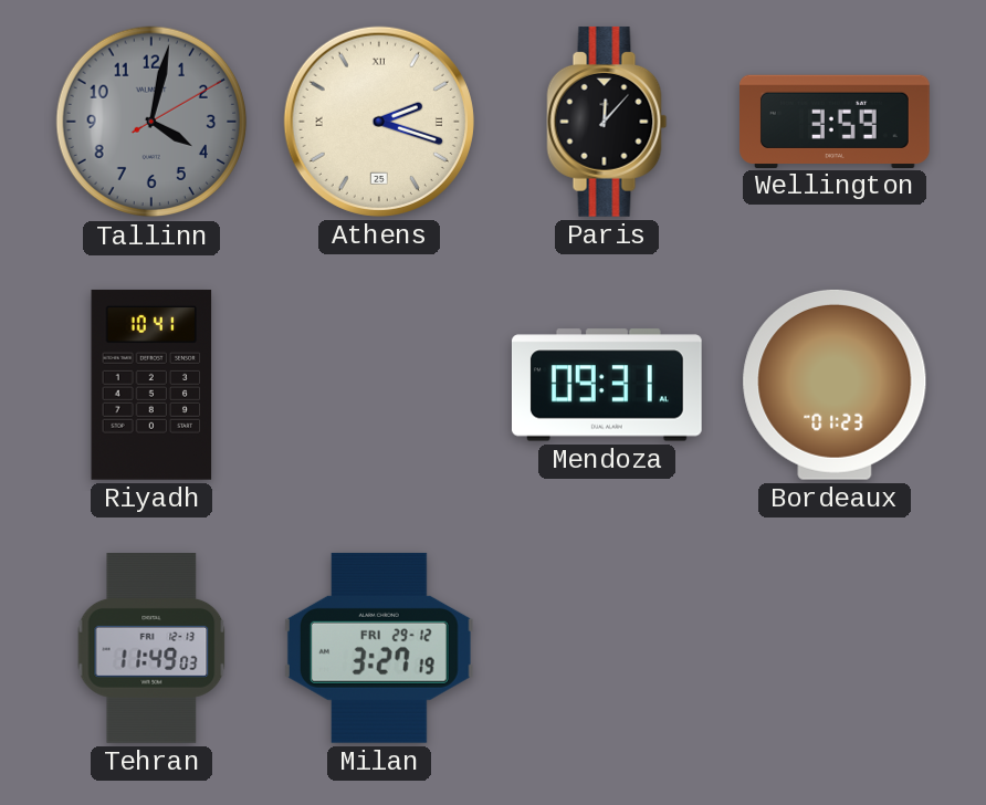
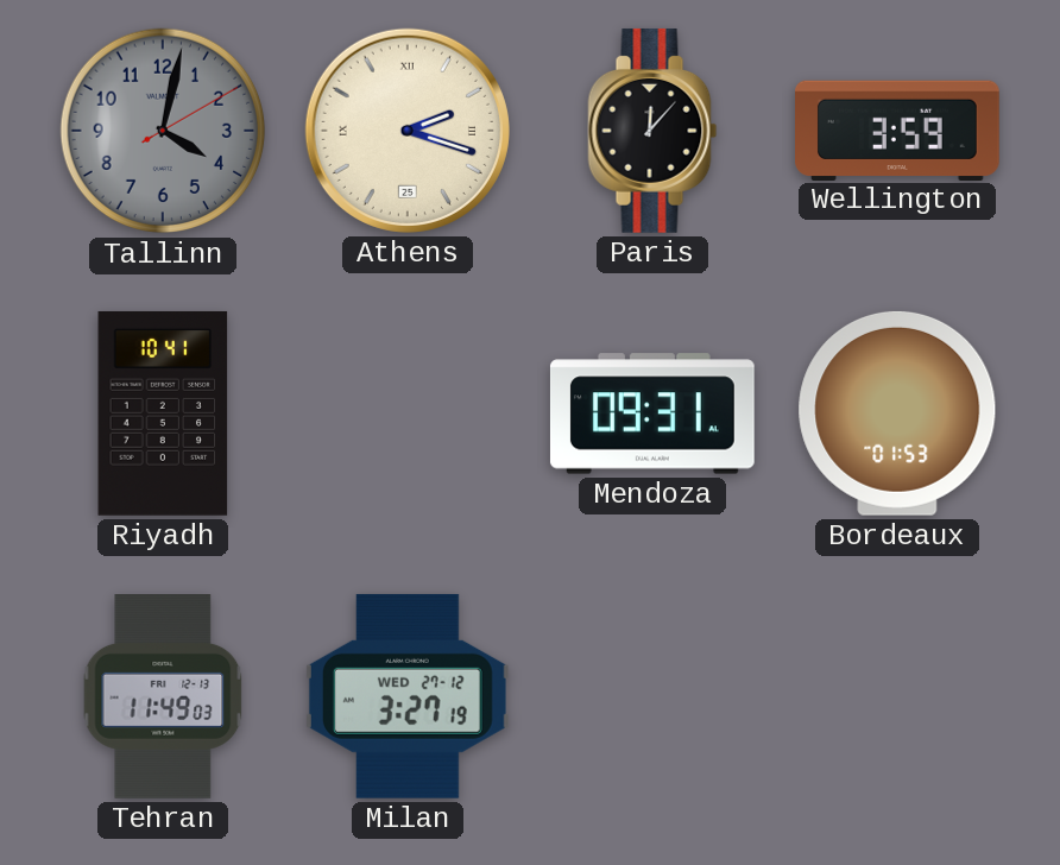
Bordeaux: 01:23 -> 01:53 (897, 413)
Milan date: FRI 29-12 -> WED 27-12 (408, 696)
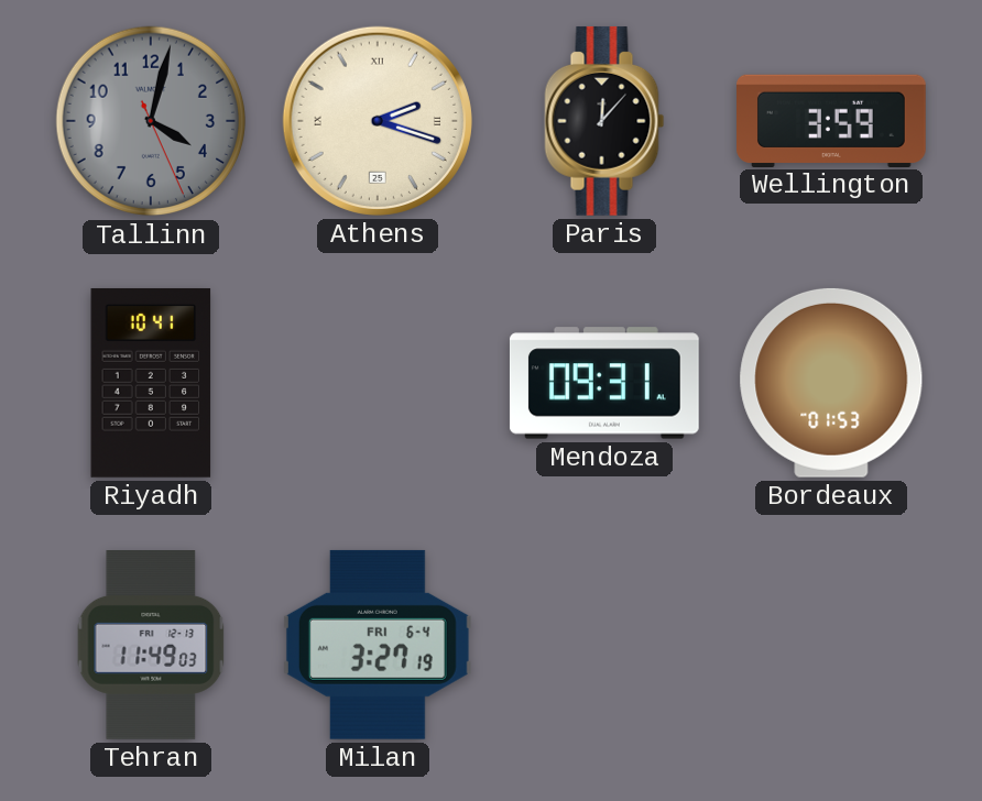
Tallinn: 4:02:10 -> 4:02:26 (151, 121)
Milan date: WED 27-12 -> FRI 6-4 (378, 645)
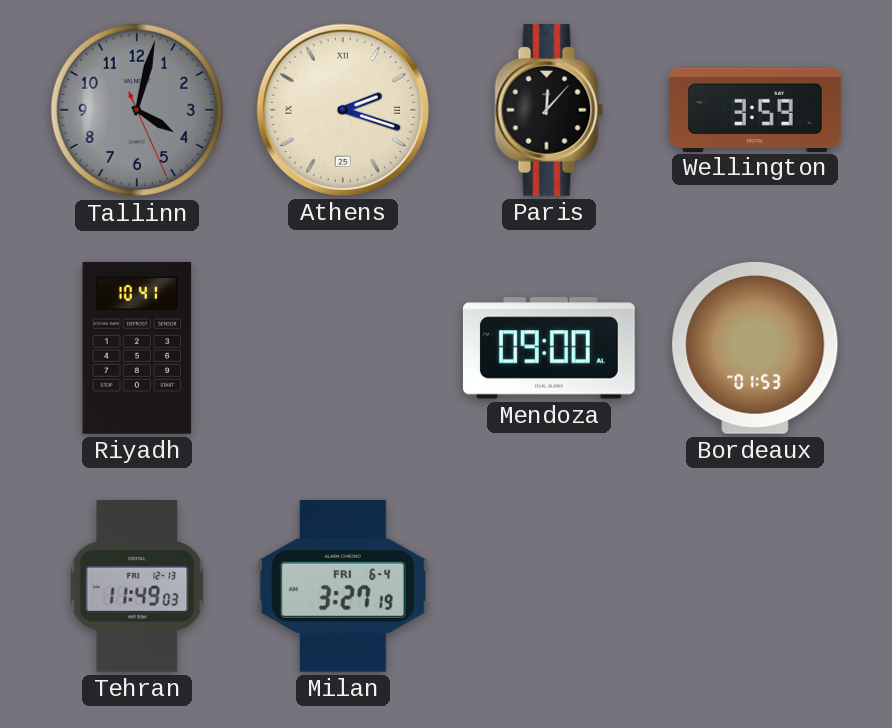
Mendoza: 09:31 -> 09:00 (549, 348)
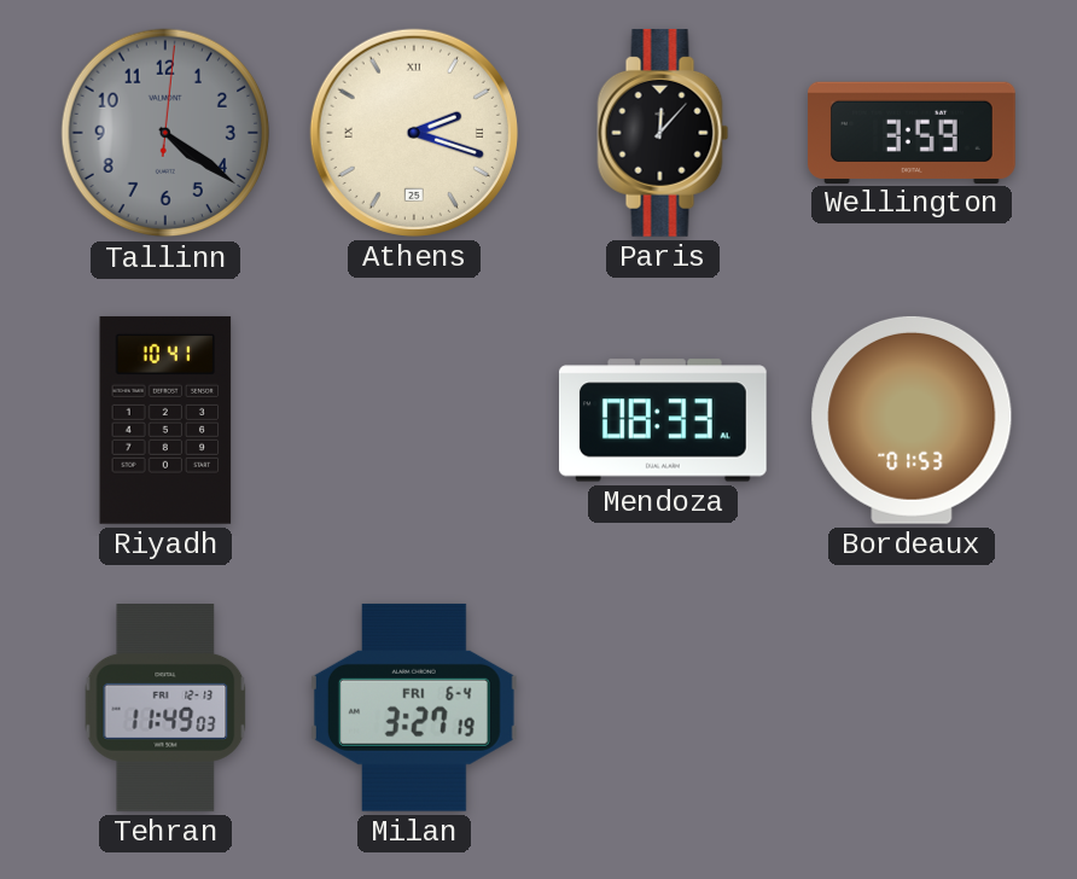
Tallinn: 4:02 -> 4:21 (165, 133)
Mendoza: 09:00 -> 08:33 (663, 420)
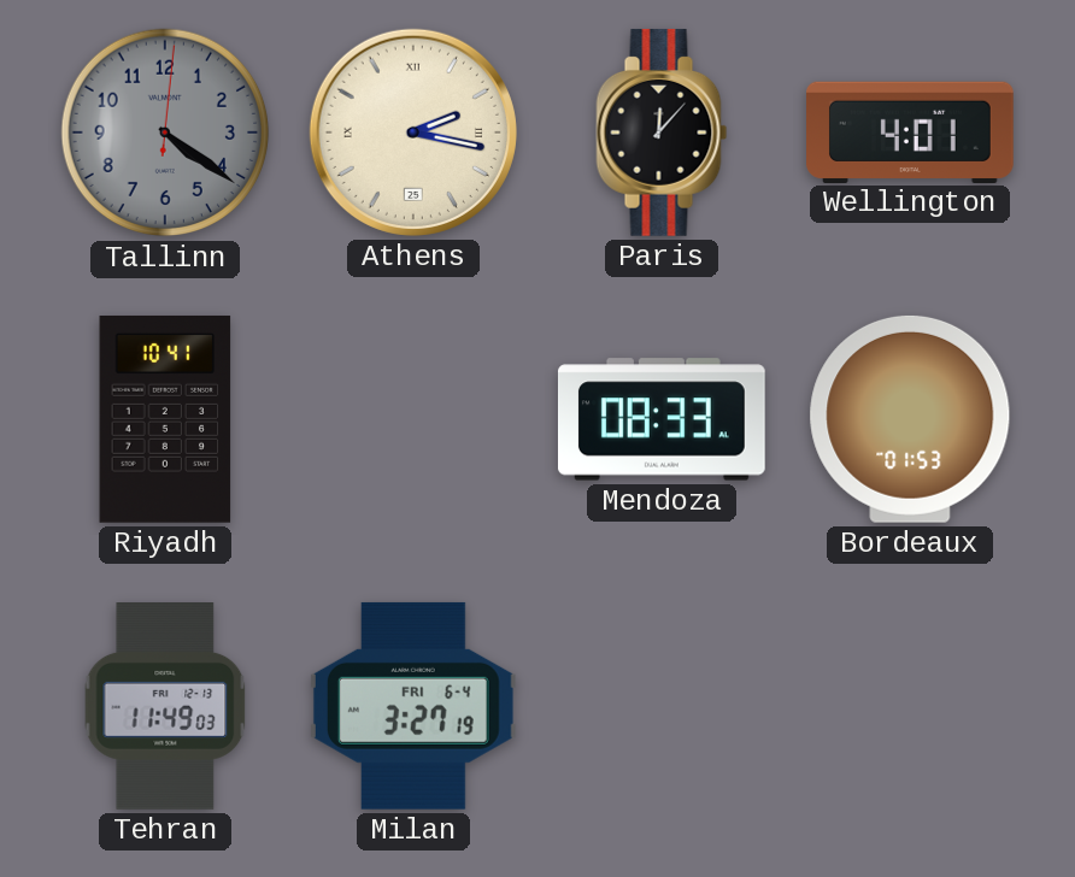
Athens: 2:18 -> 2:17 (413, 133)
Wellington: 3:59 -> 4:01 (911, 131)
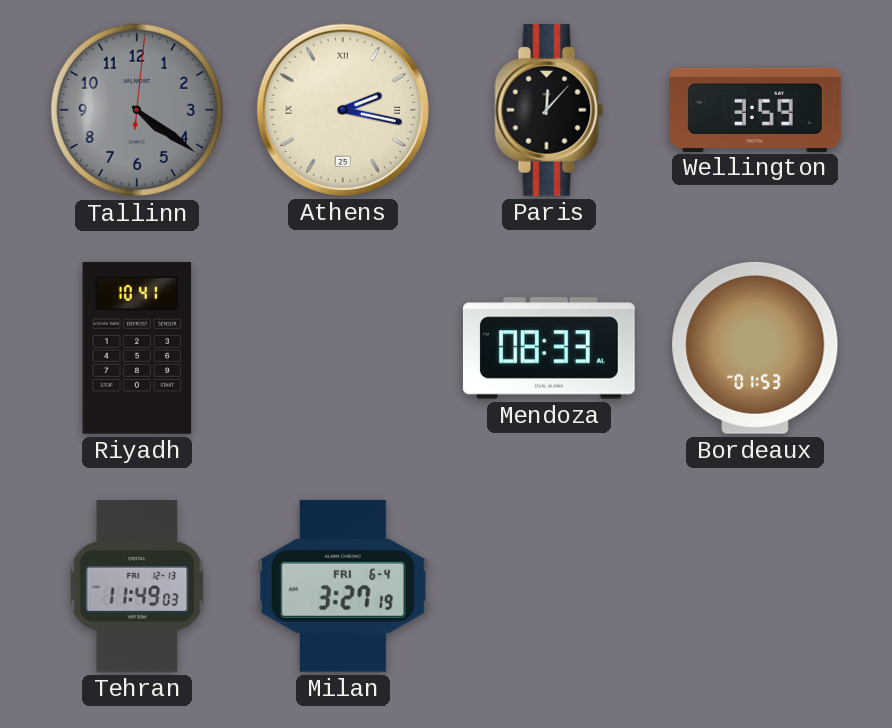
Wellington: 4:01 -> 3:59 (756, 109)
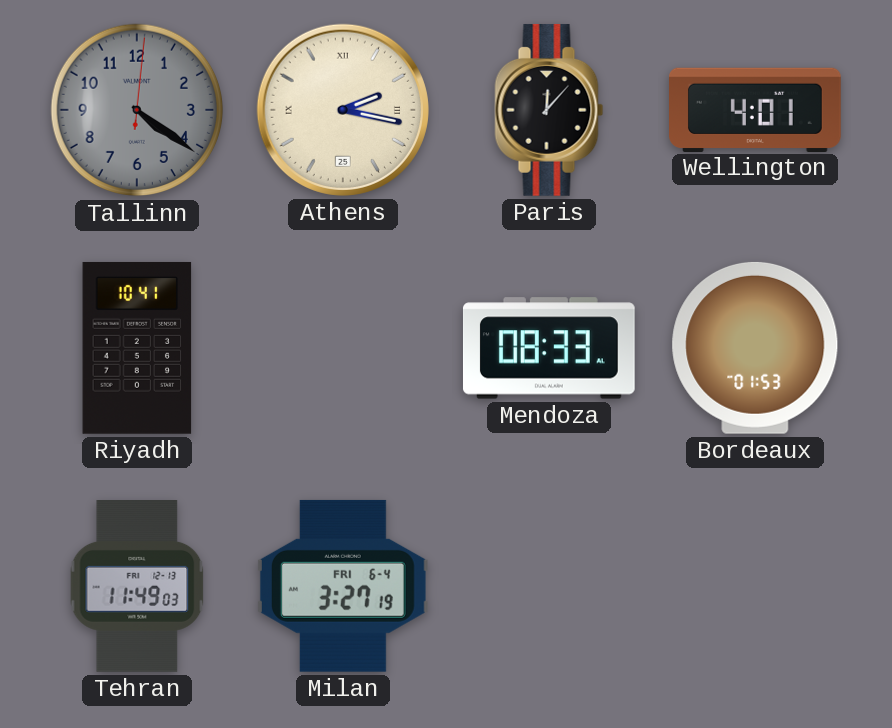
Wellington: 3:59 -> 4:01 (756, 109)
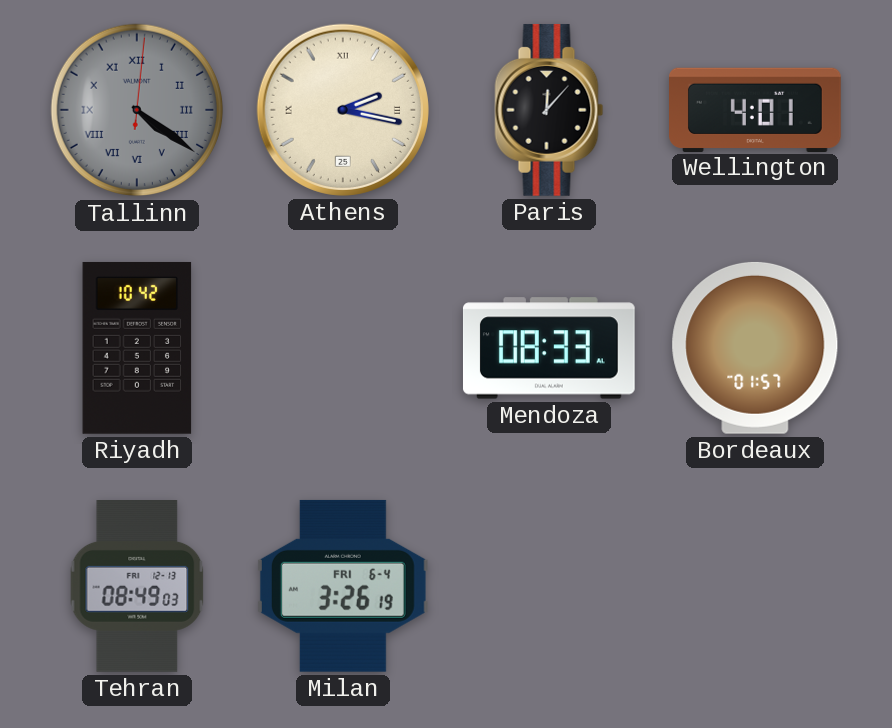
Tallinn numerals: Arabic -> Roman (137, 110)
Riyadh: 10:41 -> 10:42 (137, 348)
Bordeaux: 01:53 -> 01:57 (755, 348)
Tehran: 11:49 -> 08:49 (137, 587)
Milan: 3:27 -> 3:26 (343, 586)
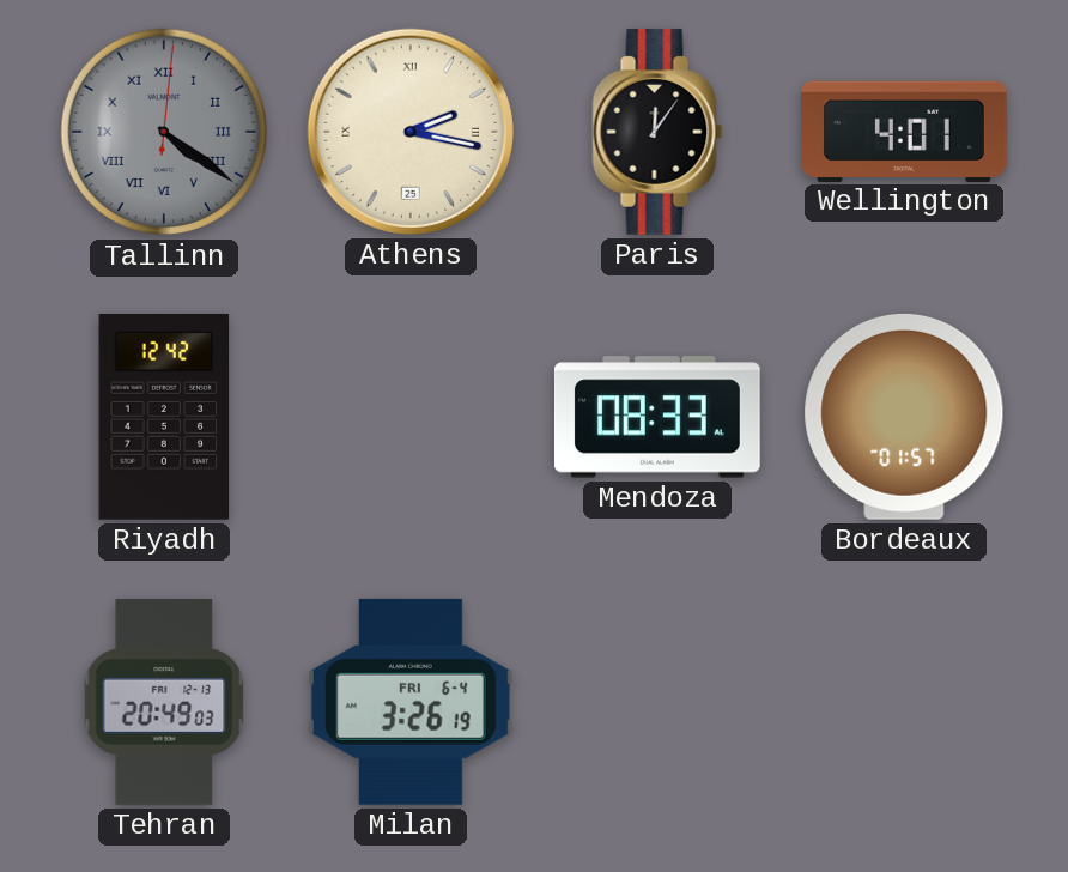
Paris: 12:07 -> 12:06 (657, 132)
Riyadh: 10:42 -> 12:42 (164, 417)
Tehran: 08:49 -> 20:49 (164, 703)
